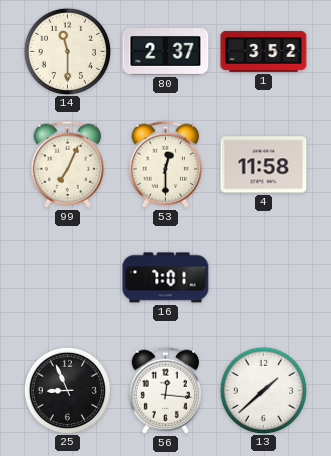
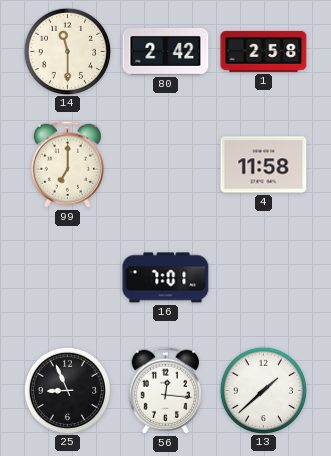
80: 2:37 -> 2:42 (166, 52)
1: 3:52 -> 2:58 (264, 51)
99: 7:04 -> 7:00 (67, 164)
53: 12:30 -> none (165, 164)
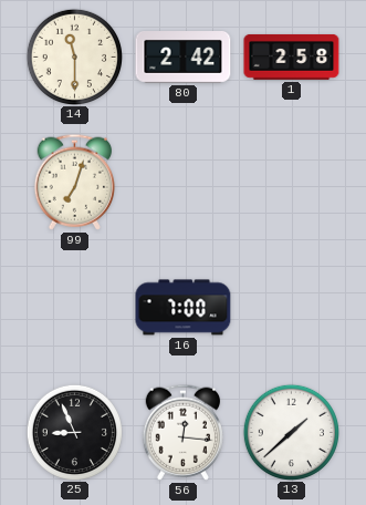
99: 7:00 -> 7:03 (74, 182)
4: 11:58 -> none (264, 165)
16: 7:01 -> 7:00 (184, 308)
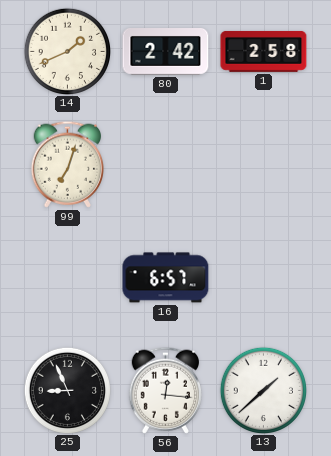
14: 11:30 -> 1:41 (67, 51)
16: 7:00 -> 6:57 (166, 278)
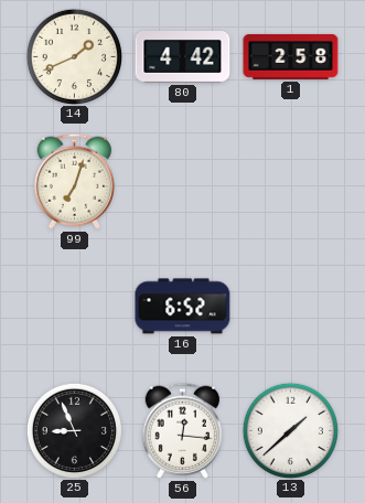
80: 2:42 -> 4:42 (183, 57)
16: 6:57 -> 6:52 (183, 307)
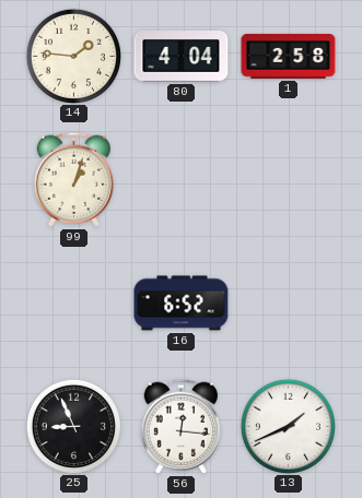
14: 1:41 -> 1:46 (73, 56)
80: 4:42 -> 4:04 (182, 57)
99: 7:03 -> 1:03 (73, 179)
13: 1:38 -> 1:41 (288, 426)
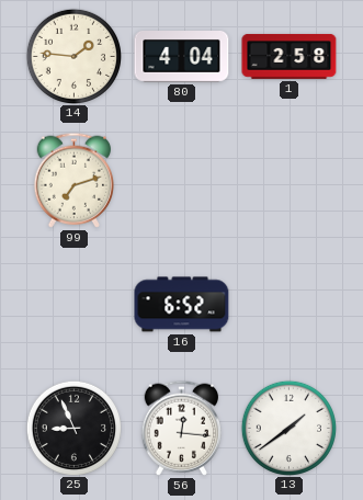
99: 1:03 -> 7:12 (73, 180)
13: 1:41 -> 1:39 (288, 428)
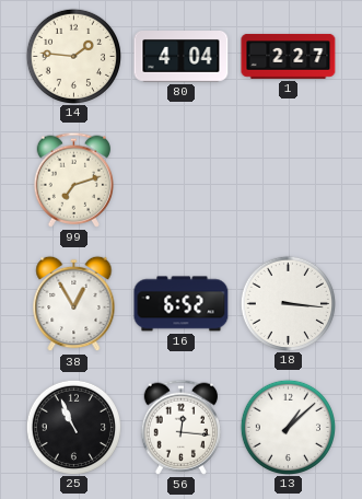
1: 2:58 -> 2:27 (289, 56)
38: none -> 12:55 (74, 304)
18: none -> 3:16 (288, 303)
25: 8:56 -> 10:56 (73, 427)
13: 1:39 -> 1:08 (288, 427)
